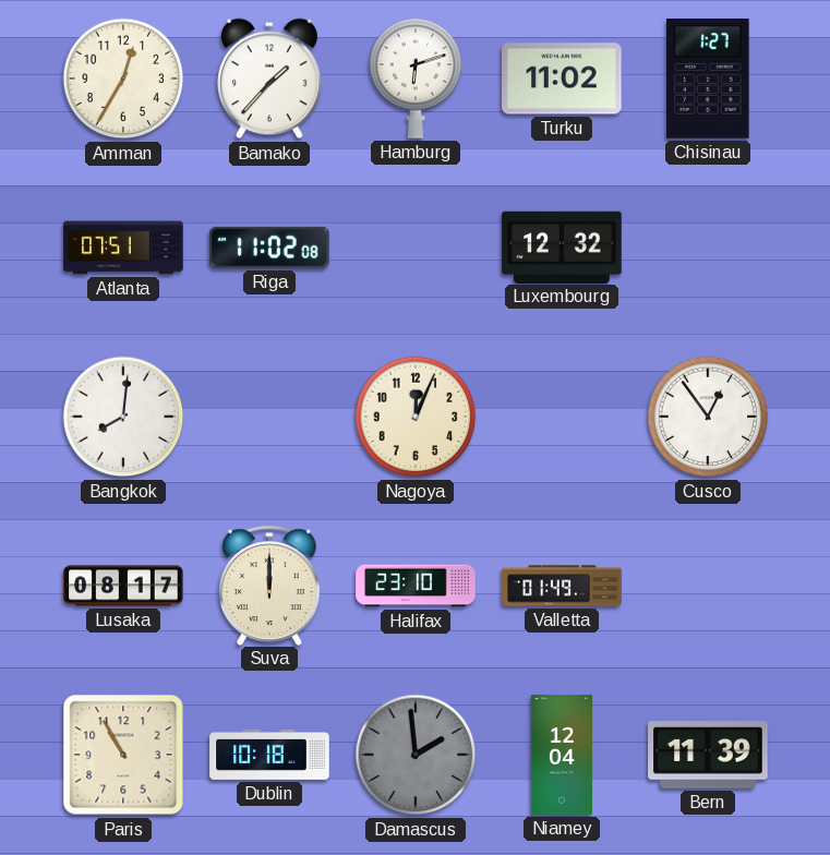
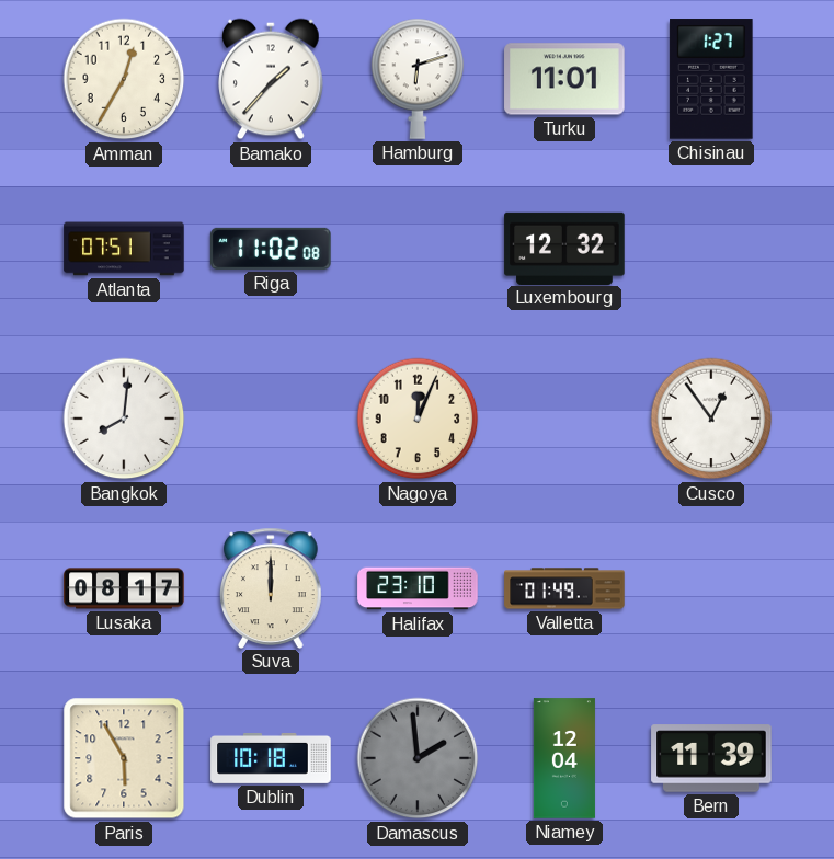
Turku: 11:02 -> 11:01 (564, 79)
Paris: 10:55 -> 5:55 (124, 758)
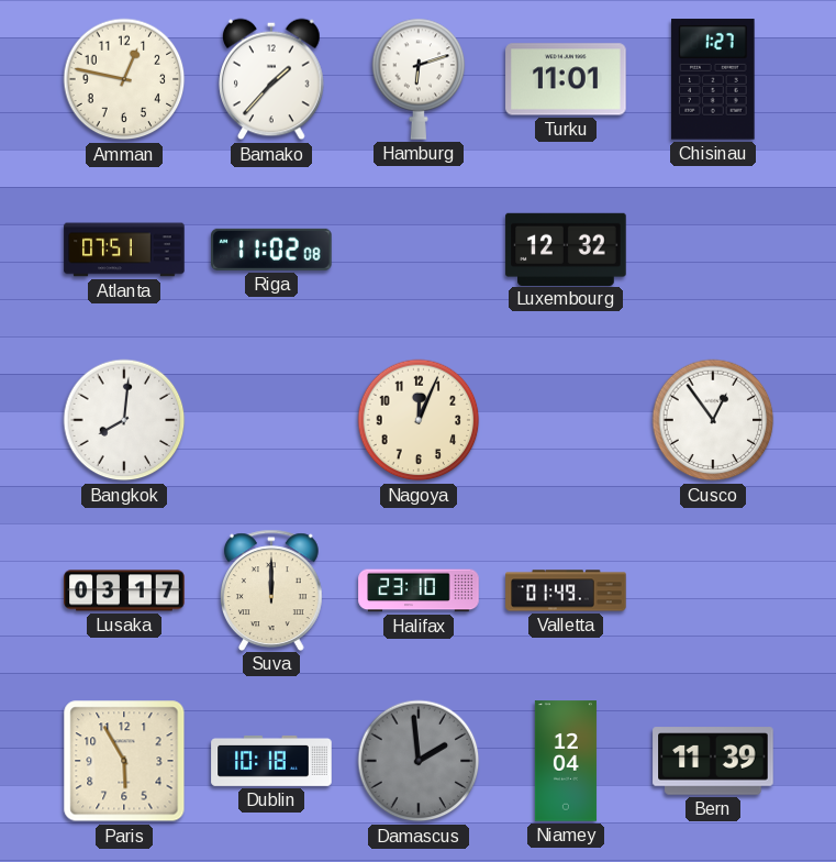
Amman: 12:35 -> 12:47 (124, 79)
Lusaka: 08:17 -> 03:17 (124, 590)
